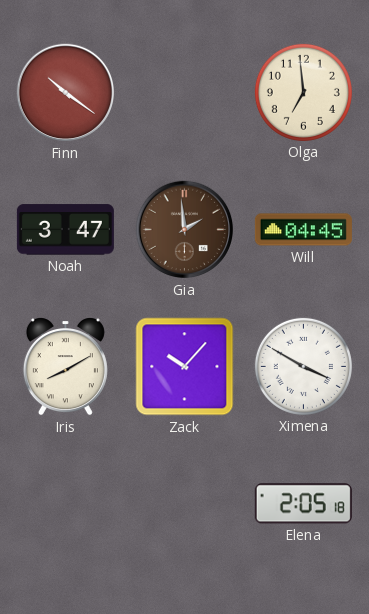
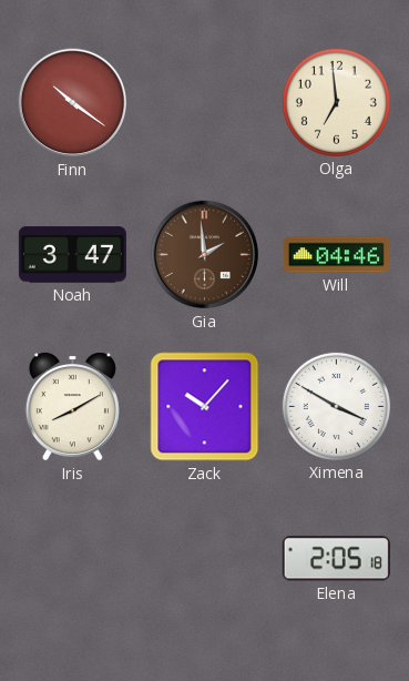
Will: 04:45 -> 04:46 (336, 255)
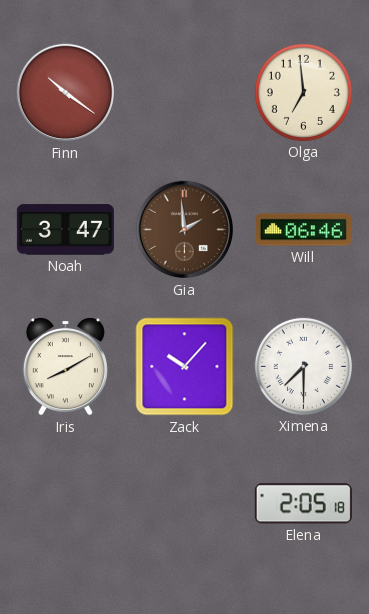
Will: 04:46 -> 06:46 (303, 230)
Ximena: 3:50 -> 7:30 (303, 366)
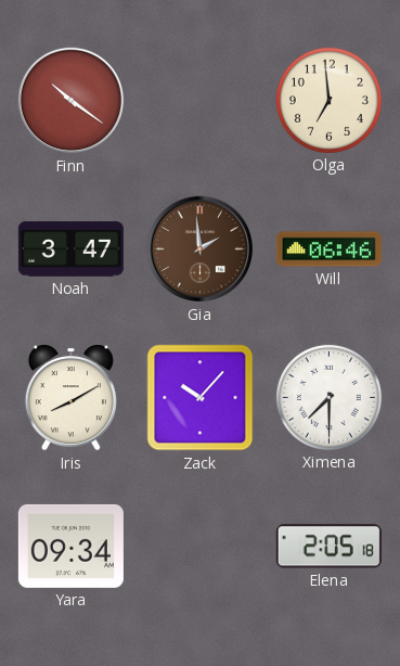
Yara: none -> 09:34 (70, 546)
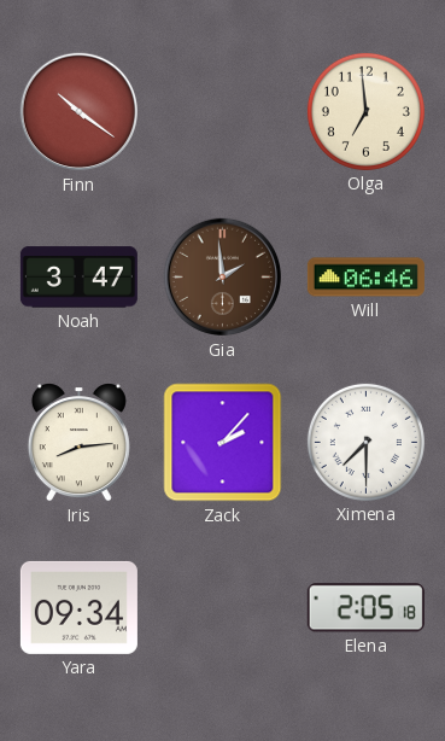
Iris: 8:10 -> 8:14 (78, 443)
Zack: 10:07 -> 2:07 (223, 443)
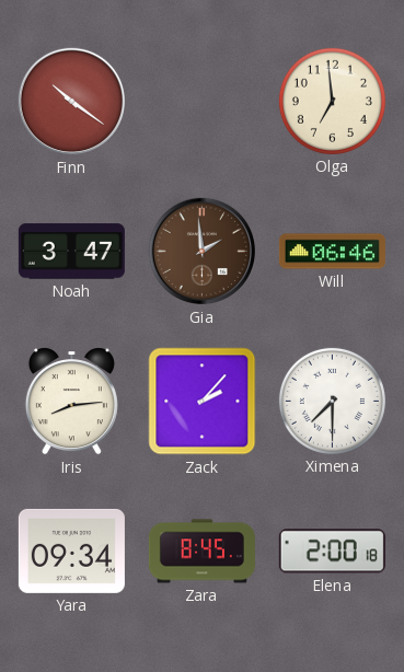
Zara: none -> 8:45 (201, 552)
Elena: 2:05 -> 2:00 (332, 552)
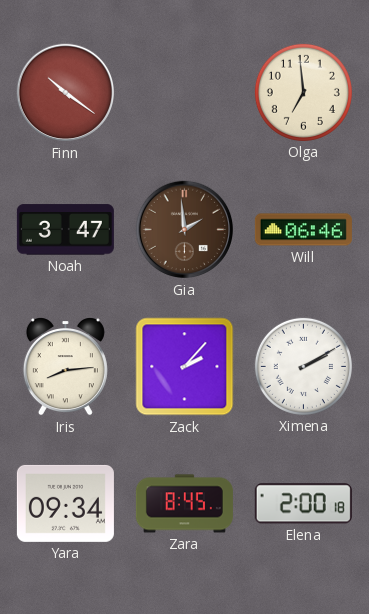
Ximena: 7:30 -> 2:10 (303, 366)
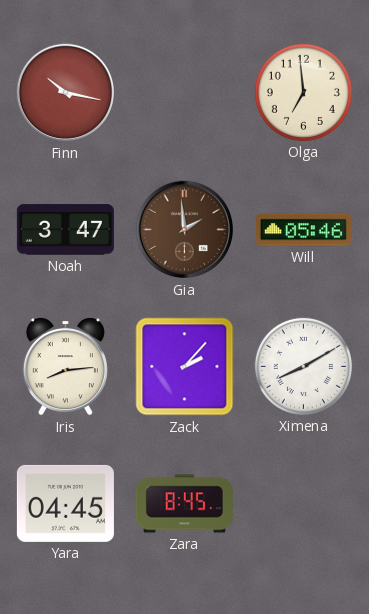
Finn: 10:21 -> 10:17 (66, 93)
Will: 06:46 -> 05:46 (303, 230)
Ximena: 2:10 -> 8:10 (303, 366)
Yara: 09:34 -> 04:45 (65, 503)
Elena: 2:00 -> none (303, 504)
